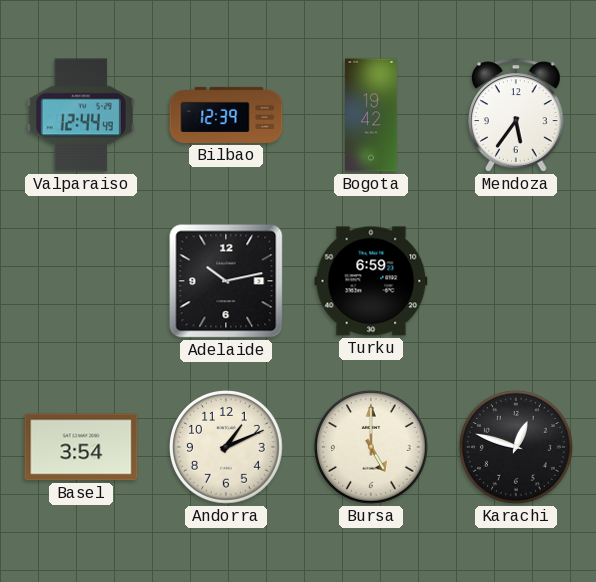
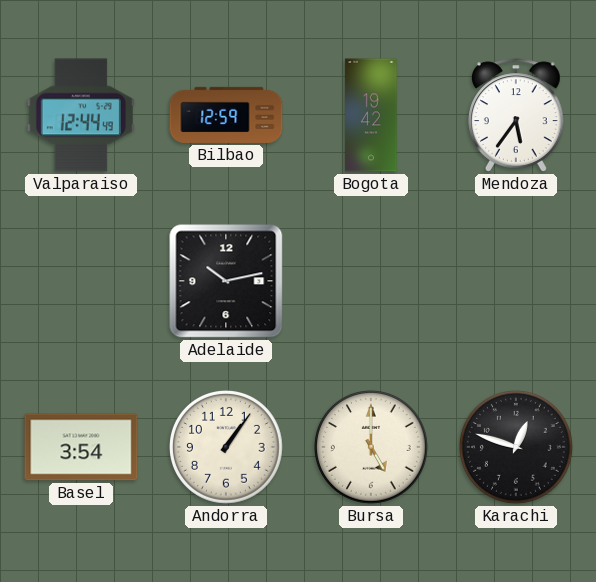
Bilbao: 12:39 -> 12:59 (226, 115)
Turku: 6:59 -> none (371, 281)
Andorra: 1:11 -> 1:06 (227, 448)
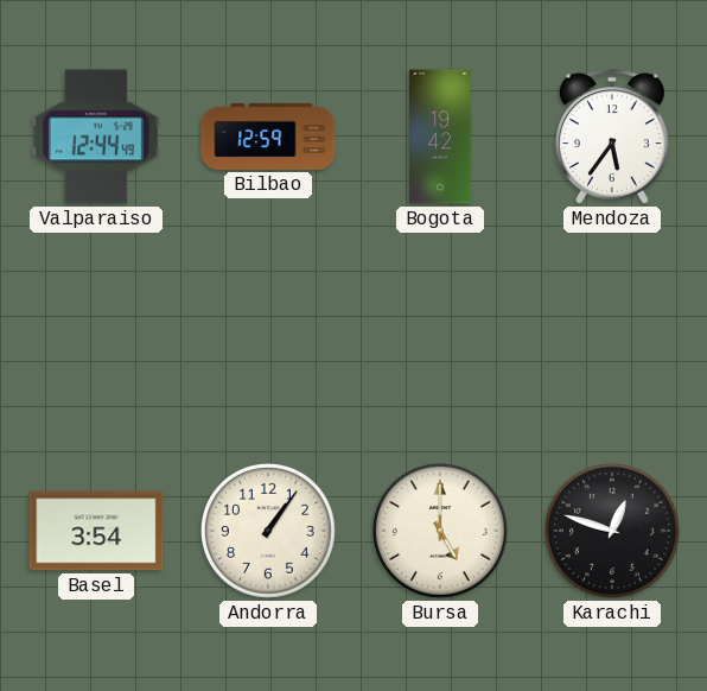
Adelaide: 10:13 -> none (226, 281)
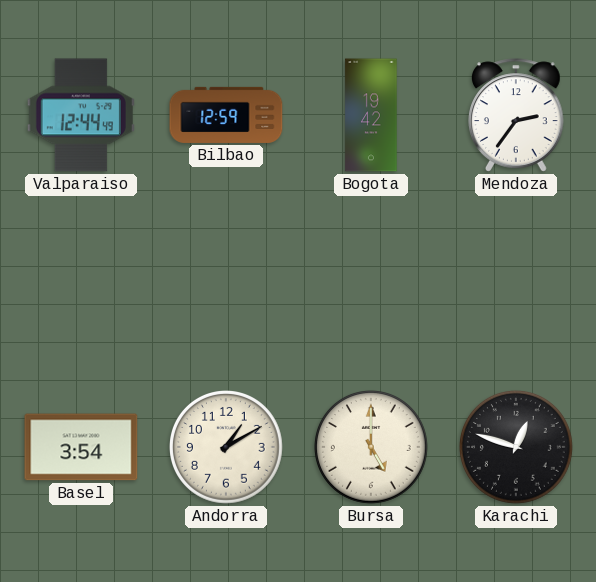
Mendoza: 5:36 -> 2:36 (517, 115)
Andorra: 1:06 -> 1:10 (227, 448)
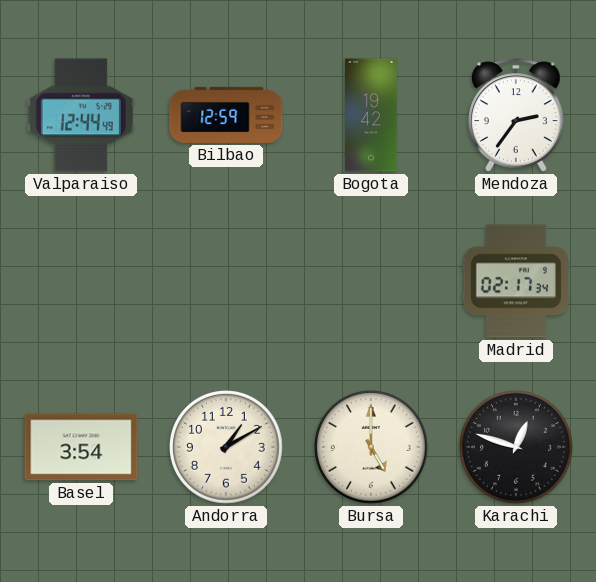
Madrid: none -> 02:17 (516, 281)
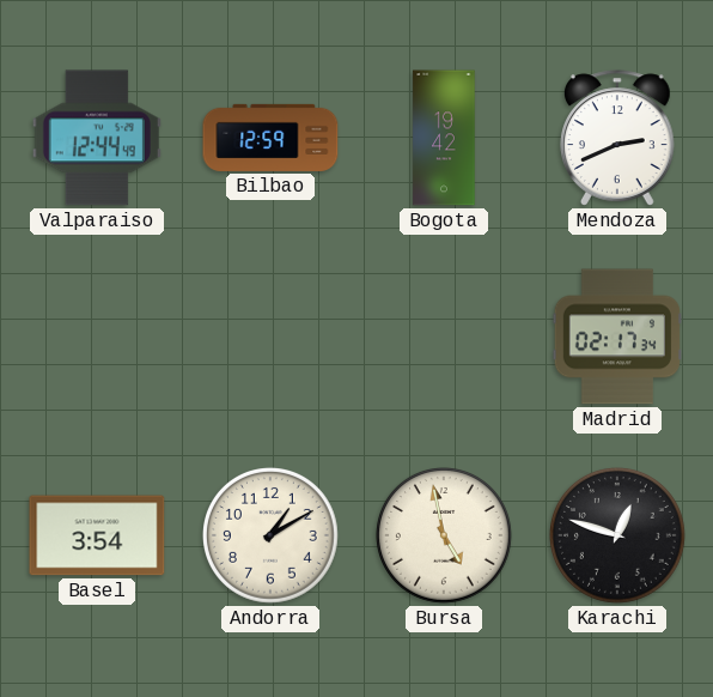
Mendoza: 2:36 -> 2:41 (618, 138)
Bursa: 5:00 -> 4:58 (445, 537)
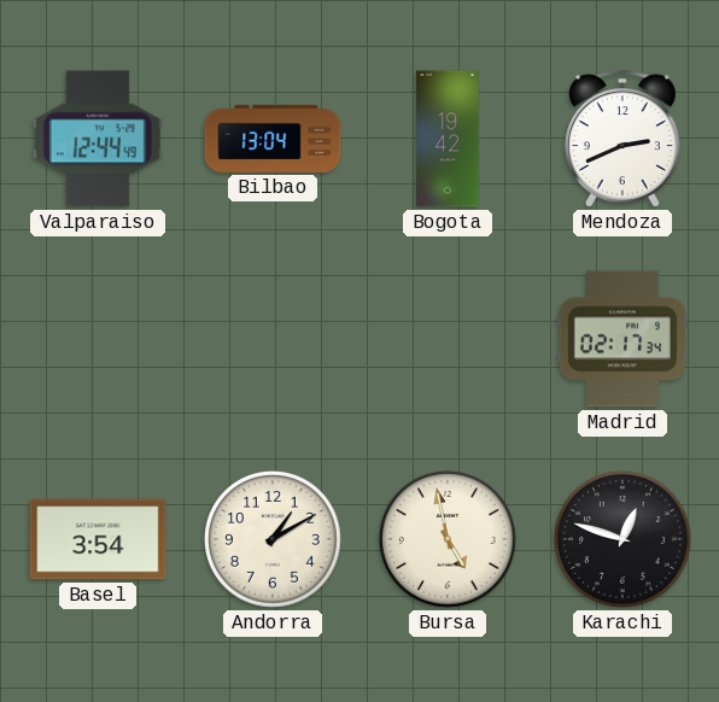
Bilbao: 12:59 -> 13:04 (273, 139)
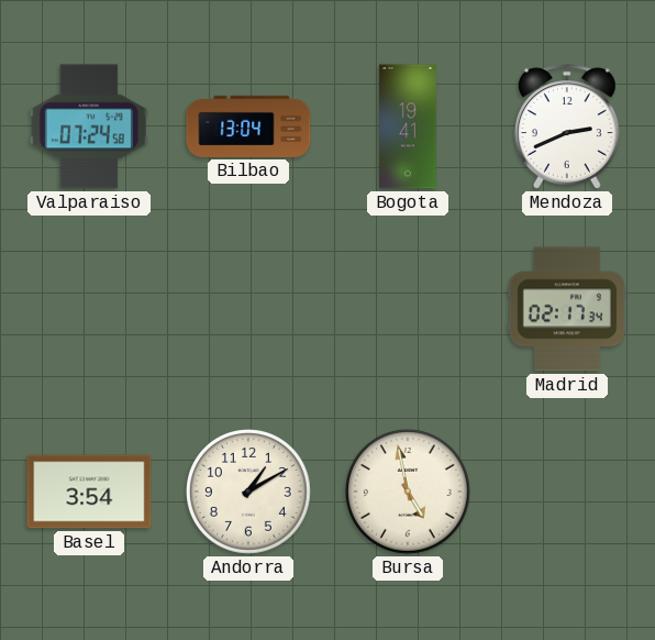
Valparaiso: 12:44 -> 07:24 (89, 126)
Bogota: 19:42 -> 19:41 (408, 126)
Karachi: 12:48 -> none (624, 540)
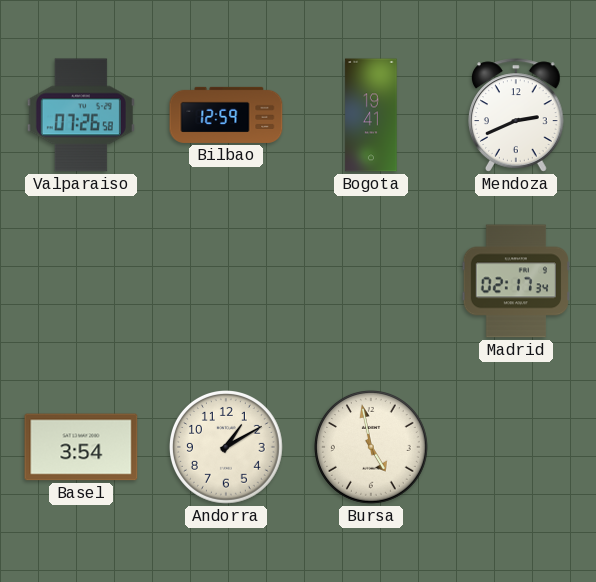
Valparaiso: 07:24 -> 07:26 (81, 115)
Bilbao: 13:04 -> 12:59 (226, 115)
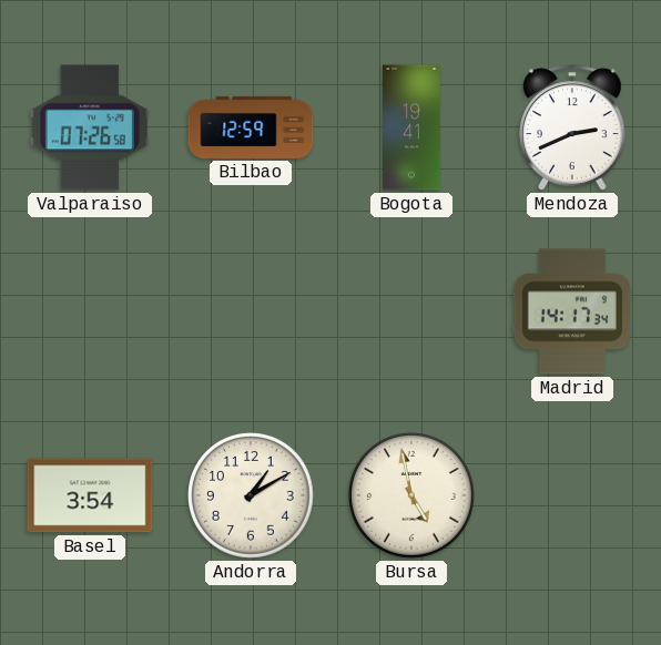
Madrid: 02:17 -> 14:17 (572, 311)
